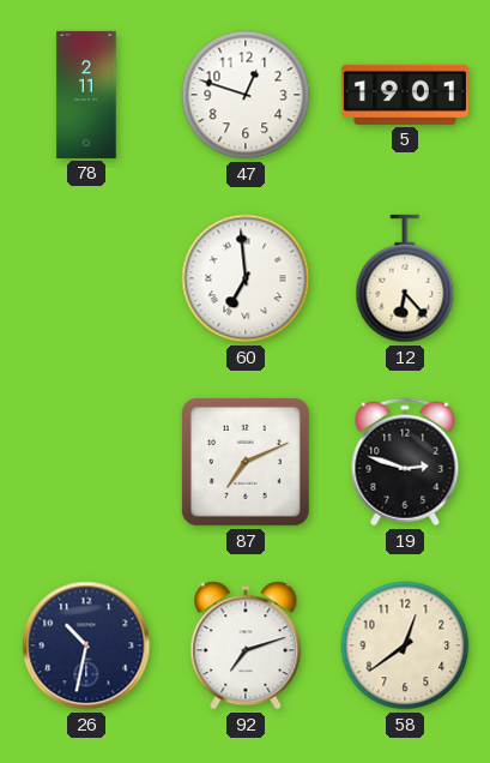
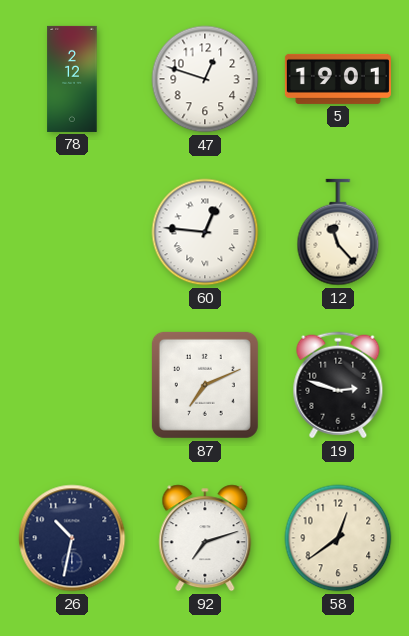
78: 2:11 -> 2:12 (72, 79)
60: 6:59 -> 12:46 (205, 232)
12: 6:23 -> 11:23 (338, 232)
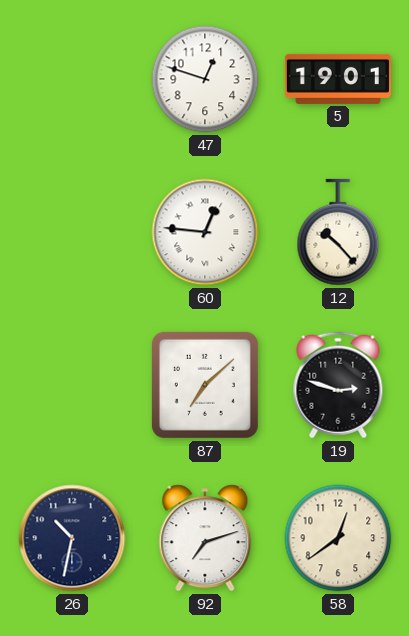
78: 2:12 -> none (72, 79)
12: 11:23 -> 10:23 (338, 232)
87: 7:11 -> 7:08 (205, 385)
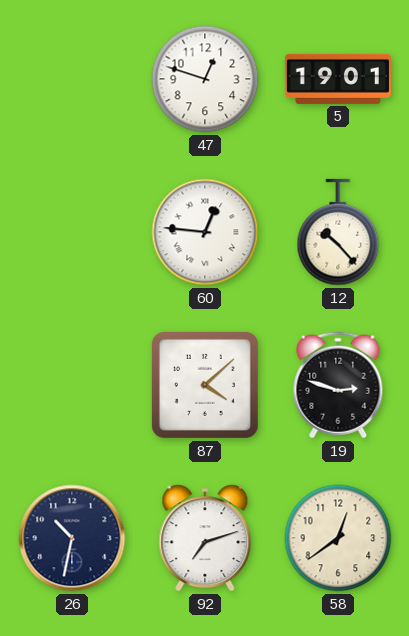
87: 7:08 -> 4:08 (205, 385)
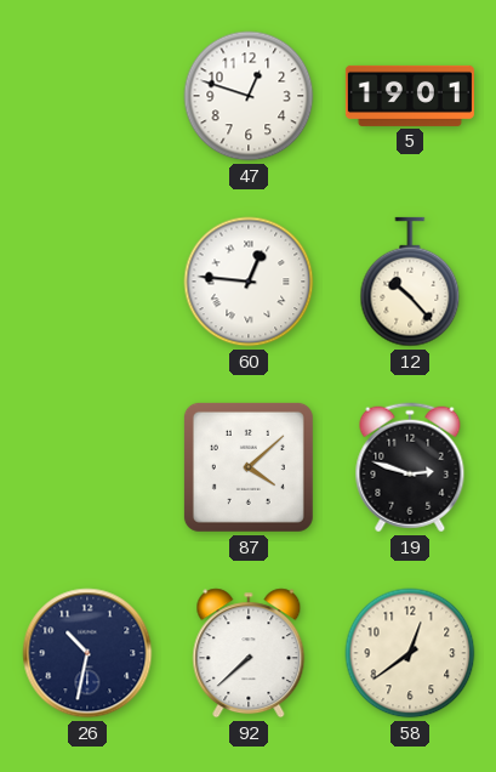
92: 7:12 -> 7:38 (249, 653)
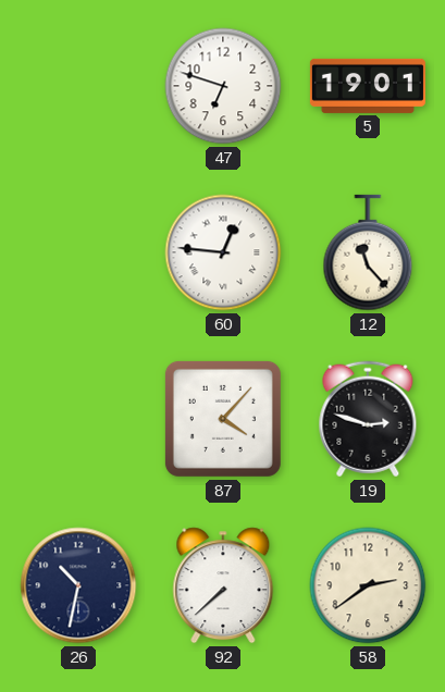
47: 12:48 -> 6:48 (223, 86)
12: 10:23 -> 11:23 (368, 252)
87: 4:08 -> 4:07 (223, 419)
58: 12:39 -> 2:39 (368, 585)
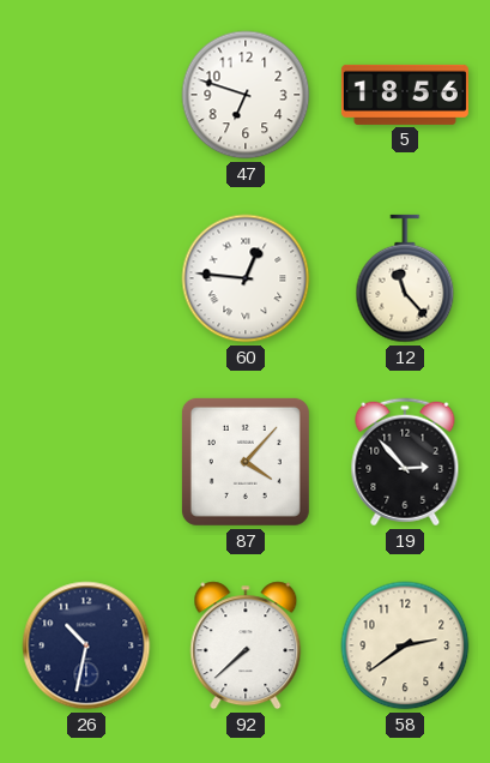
5: 19:01 -> 18:56 (405, 95)
19: 2:48 -> 2:53 (405, 462)
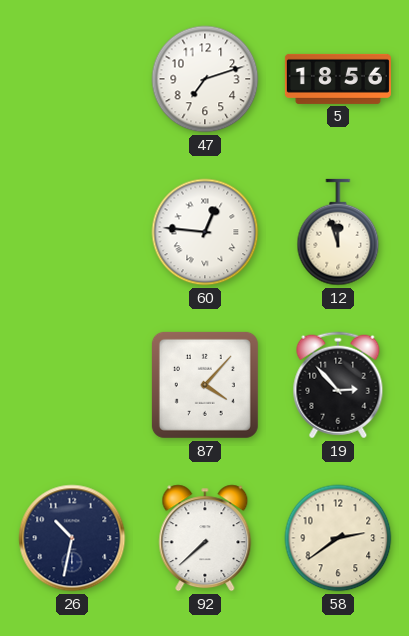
47: 6:48 -> 7:12 (205, 79)
12: 11:23 -> 11:57 (338, 232)
